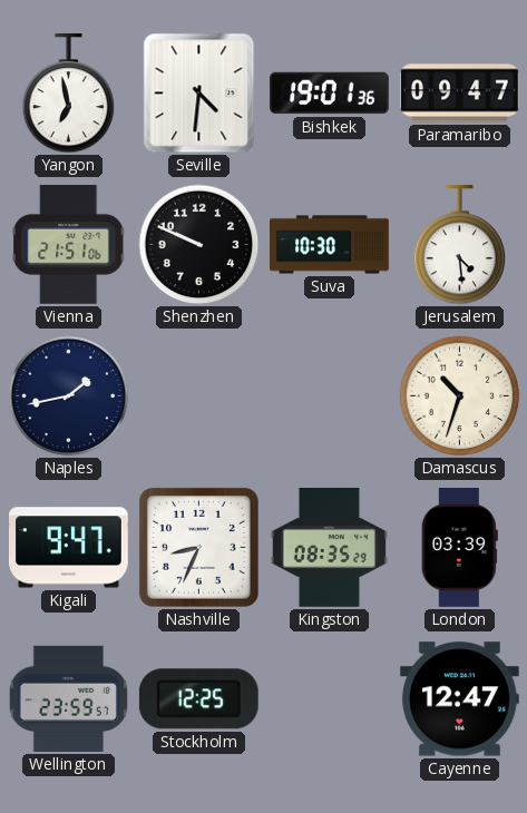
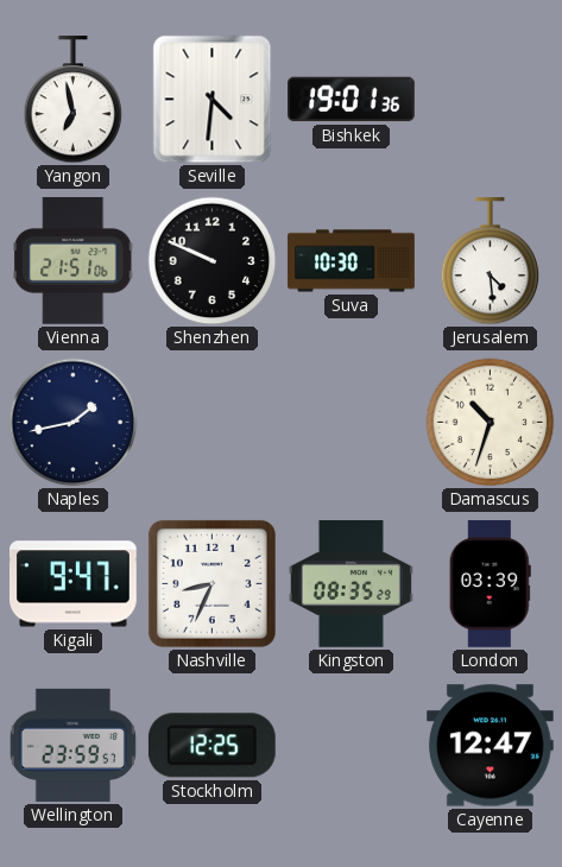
Paramaribo: 09:47 -> none (460, 94)
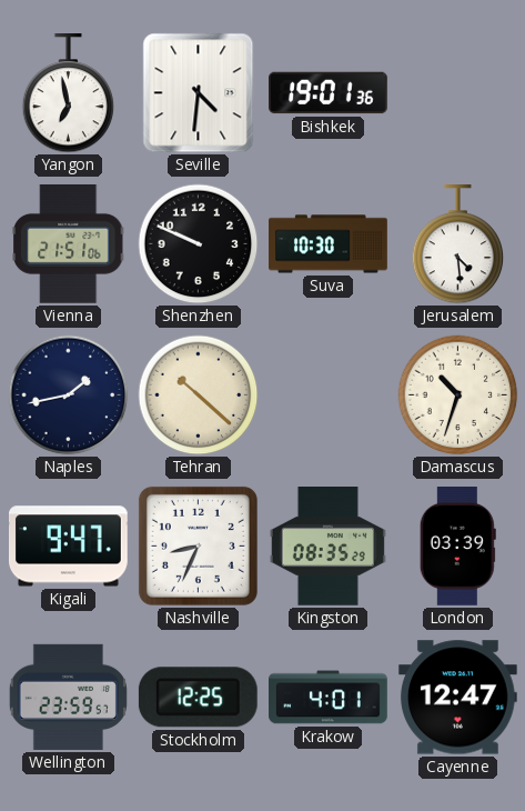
Tehran: none -> 10:22 (199, 396)
Krakow: none -> 4:01 (329, 698)
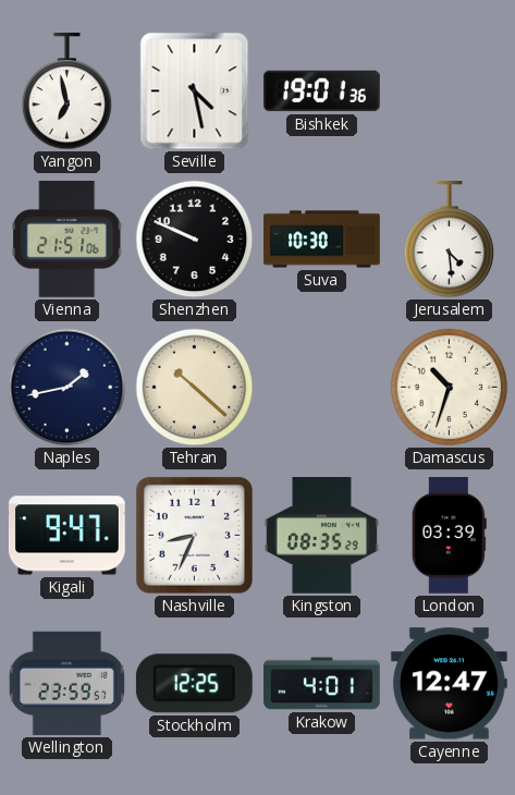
Seville: 4:31 -> 4:28 (195, 91)
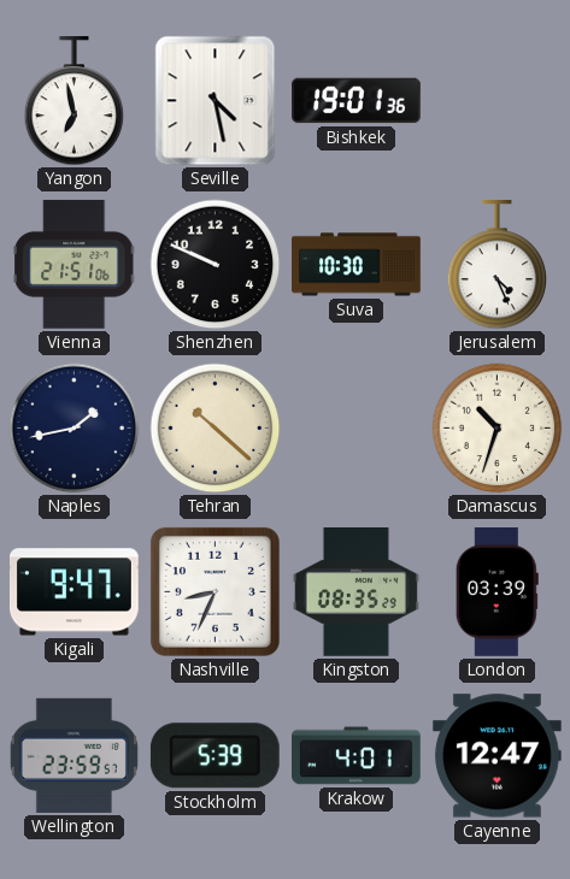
Jerusalem: 4:29 -> 4:26 (498, 266)
Stockholm: 12:25 -> 5:39 (215, 756)
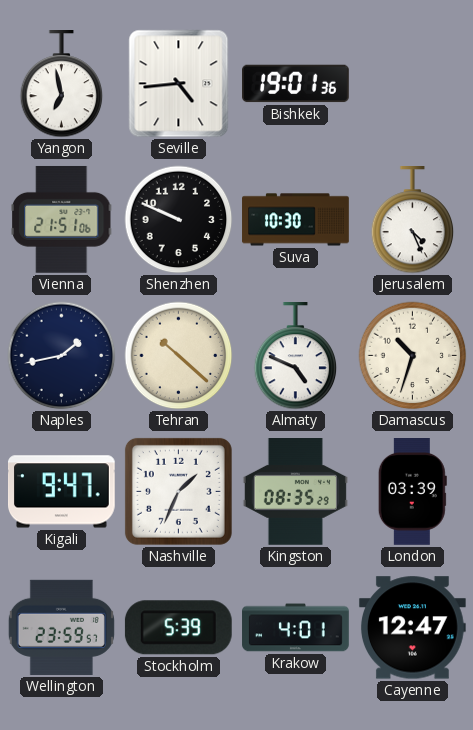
Seville: 4:28 -> 4:44 (179, 84)
Almaty: none -> 4:49 (296, 357)
Nashville: 8:34 -> 1:34 (178, 491)
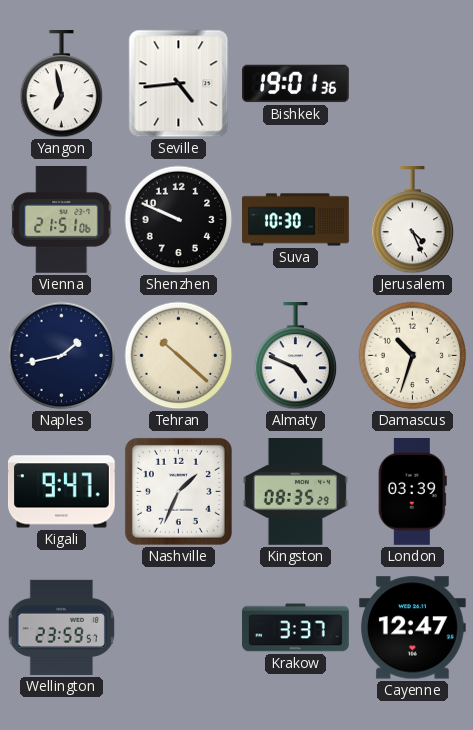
Stockholm: 5:39 -> none (178, 628)
Krakow: 4:01 -> 3:37 (296, 628)
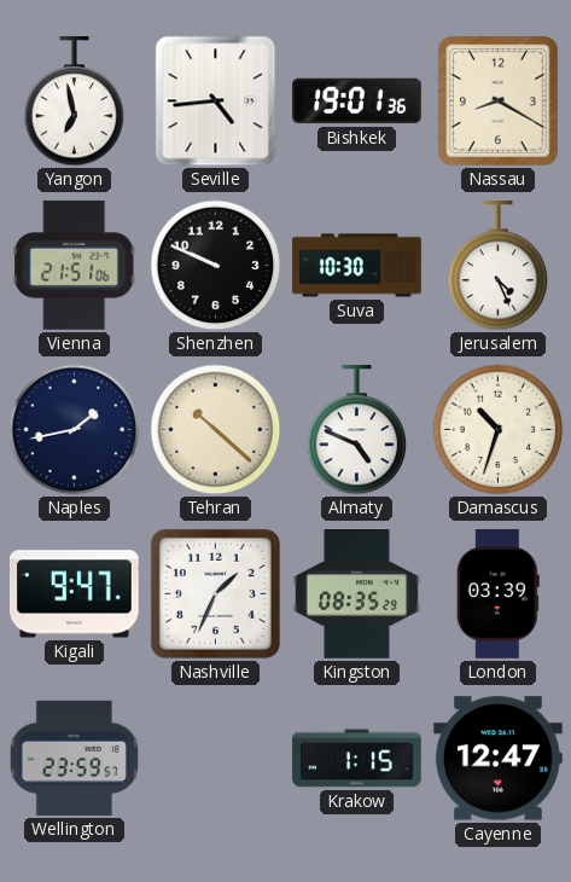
Nassau: none -> 8:20 (497, 100)
Krakow: 3:37 -> 1:15 (357, 759)
